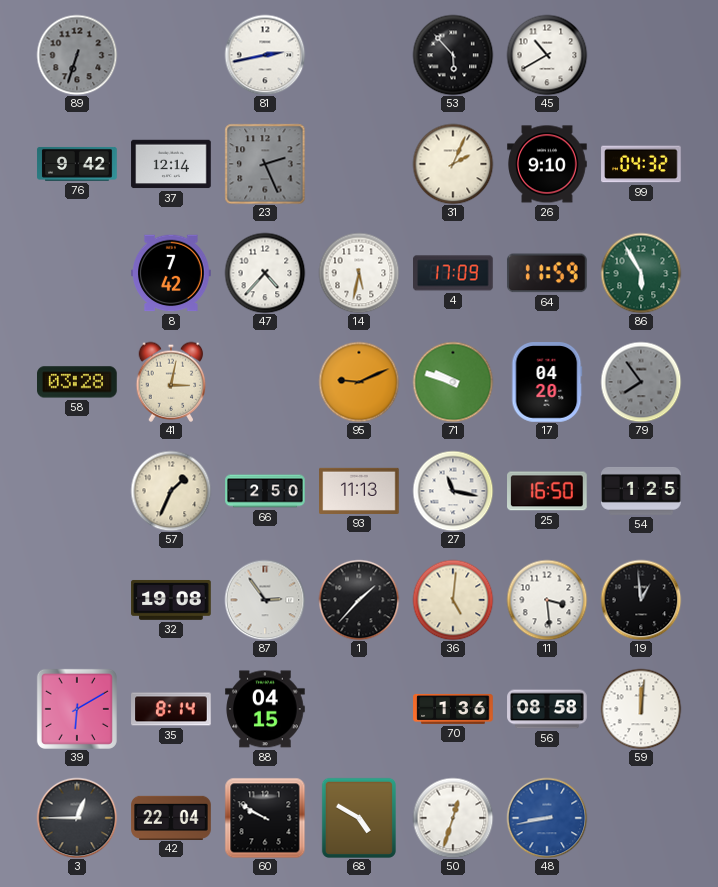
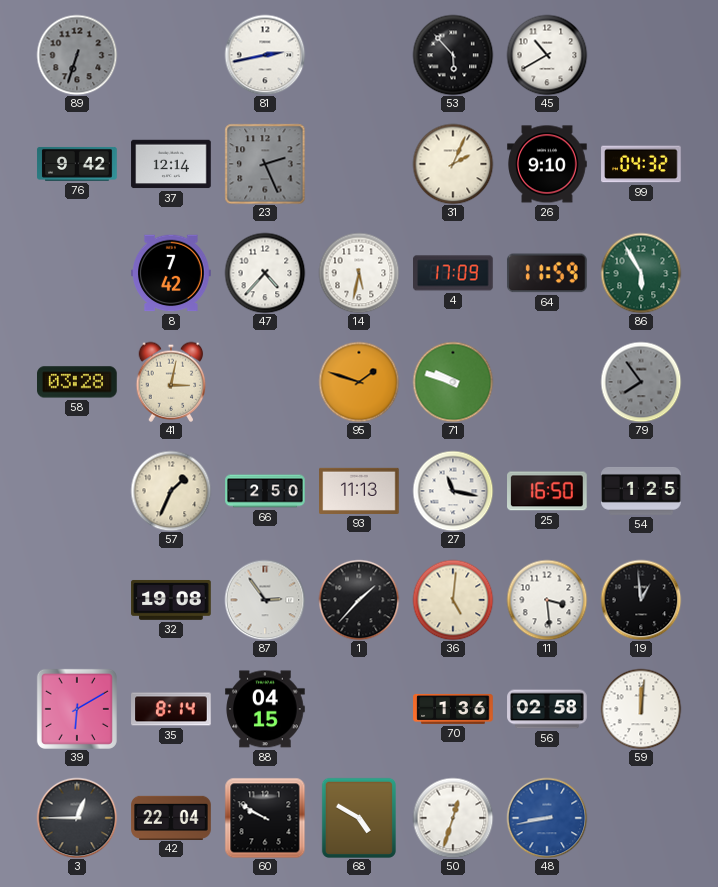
95: 9:11 -> 1:48 (359, 382)
17: 04:20 -> none (547, 382)
56: 08:58 -> 02:58 (547, 709)
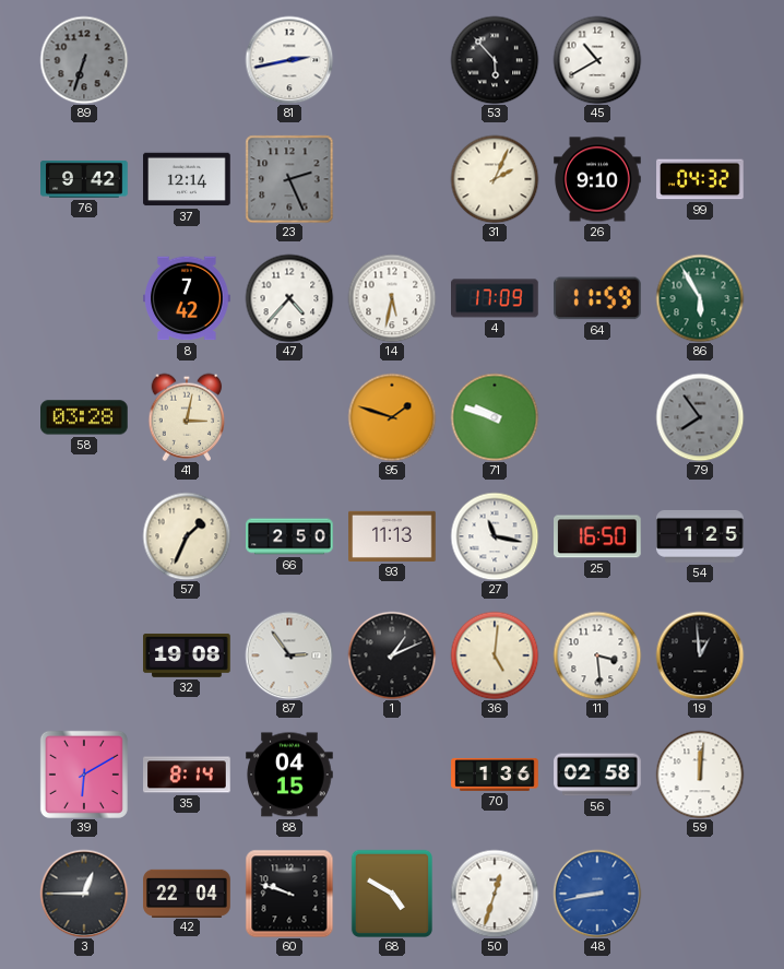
1: 1:37 -> 1:11 (392, 655)
60: 9:50 -> 9:48 (289, 894)
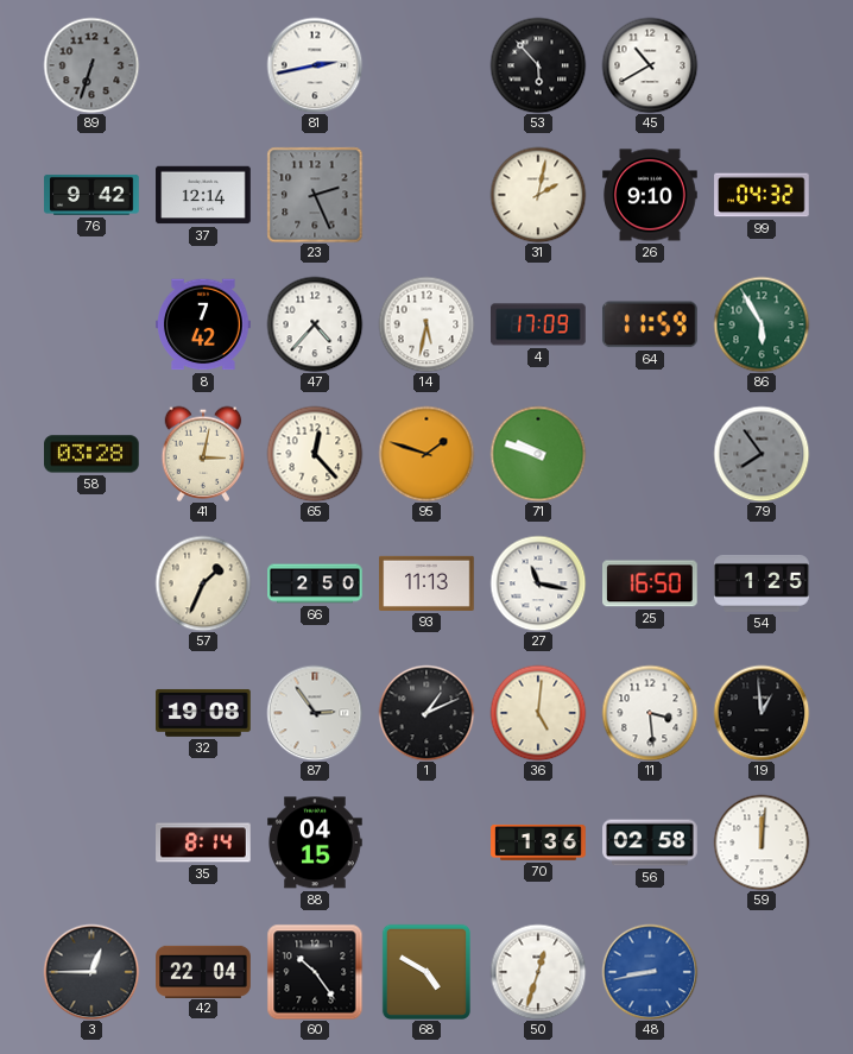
31: 2:04 -> 2:02 (538, 195)
65: none -> 12:23 (315, 454)
39: 6:10 -> none (84, 775)
60: 9:48 -> 10:24 (315, 972)
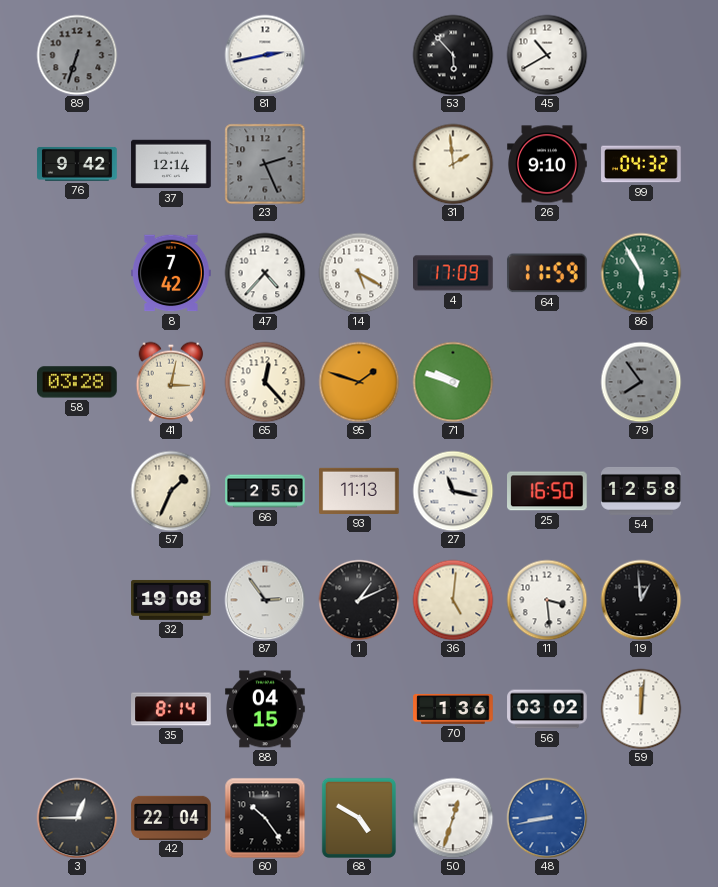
31: 2:02 -> 1:59 (453, 164)
14: 5:32 -> 5:20 (359, 273)
54: 1:25 -> 12:58 (641, 491)
56: 02:58 -> 03:02 (547, 709)
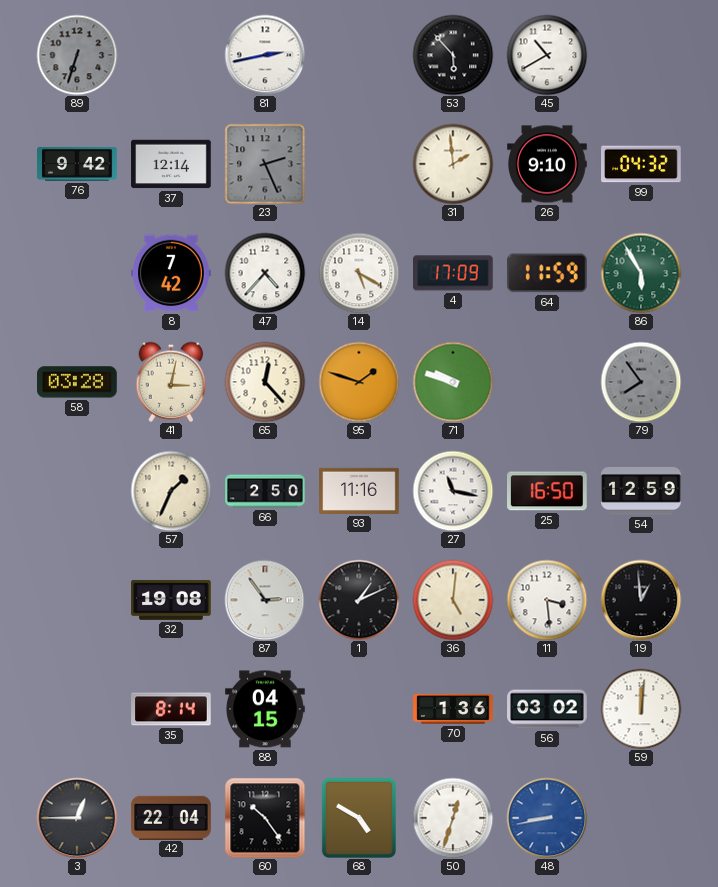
93: 11:13 -> 11:16 (359, 491)
54: 12:58 -> 12:59 (641, 491)
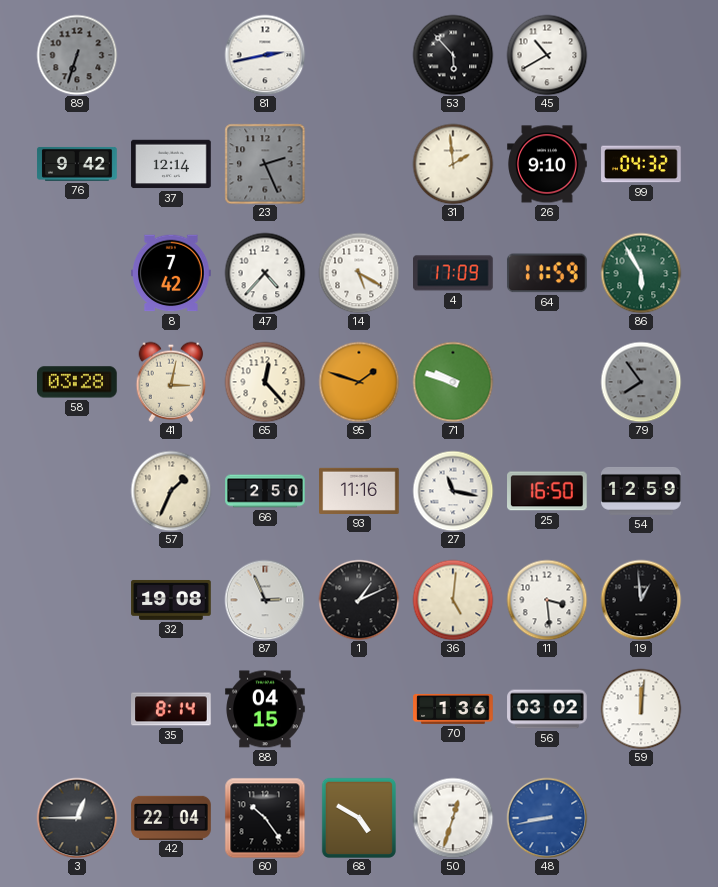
87: 2:54 -> 2:56 (265, 600)
